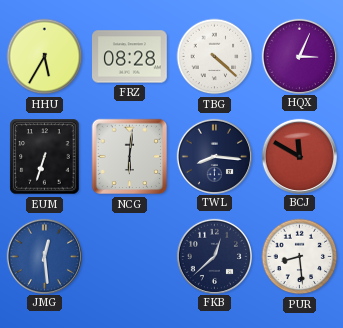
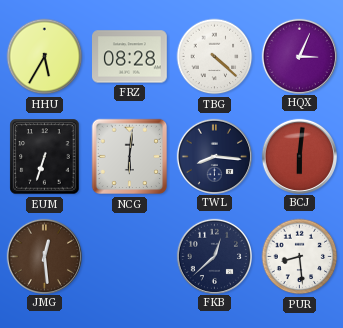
BCJ: 11:50 -> 6:01 (299, 156)
JMG dial: blue -> brown (44, 256)
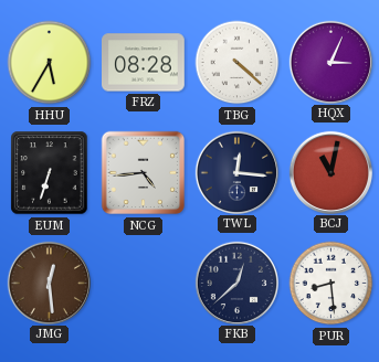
NCG: 6:01 -> 4:44 (144, 173)
TWL: 8:16 -> 12:16 (236, 172)
BCJ: 6:01 -> 11:02 (330, 172)
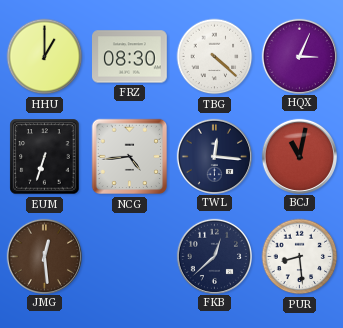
HHU: 5:35 -> 1:00 (45, 57)
FRZ: 08:28 -> 08:30 (130, 57)
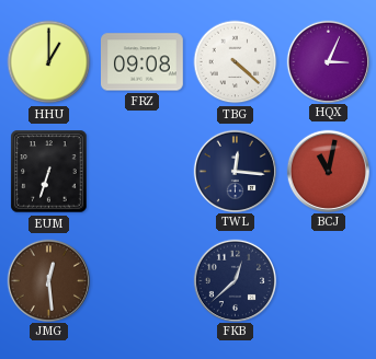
FRZ: 08:30 -> 09:08 (143, 62)
NCG: 4:44 -> none (130, 157)
PUR: 8:29 -> none (300, 257)
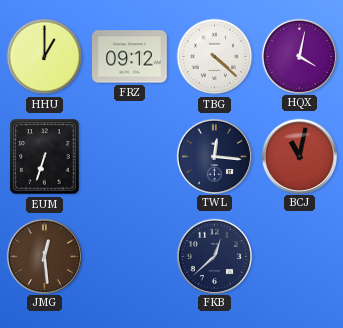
FRZ: 09:08 -> 09:12 (130, 57)
HQX: 3:04 -> 4:02 (299, 56)
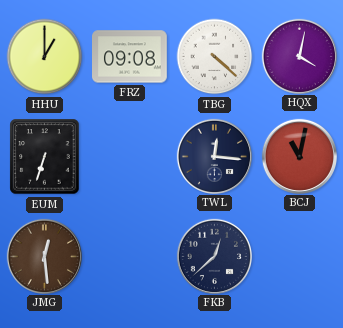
FRZ: 09:12 -> 09:08 (130, 57)
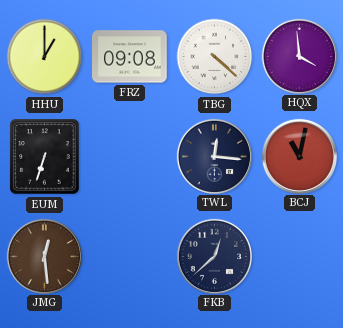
HQX: 4:02 -> 3:59 (299, 56)
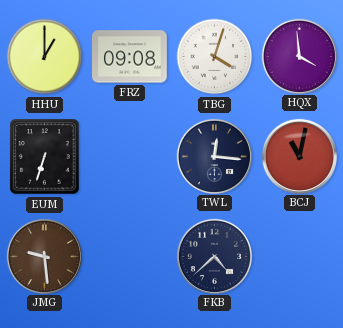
TBG: 4:22 -> 4:03 (215, 57)
JMG: 12:29 -> 9:29 (44, 256)
FKB: 12:38 -> 4:38 (214, 256)
